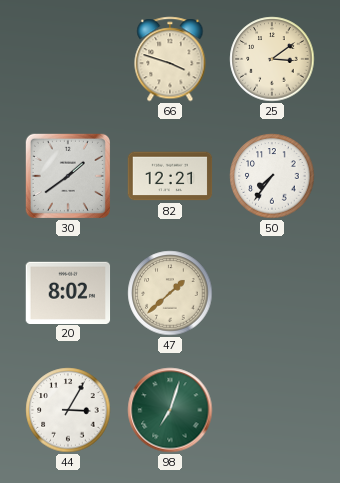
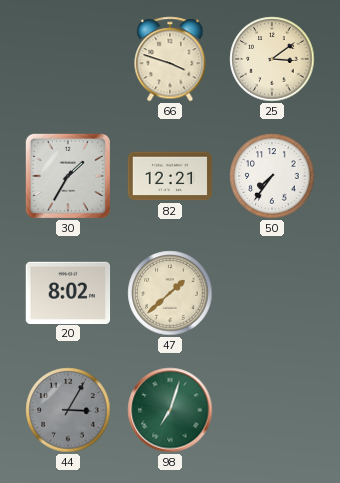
30: 1:39 -> 1:35 (68, 176)
44 dial: white -> grey (68, 410)
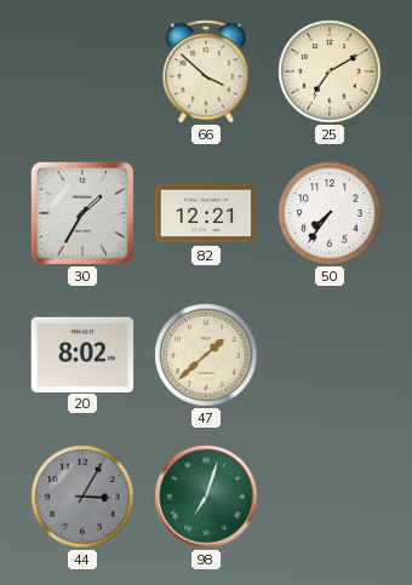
66: 3:48 -> 3:52 (206, 71)
25: 3:09 -> 7:10 (330, 71)
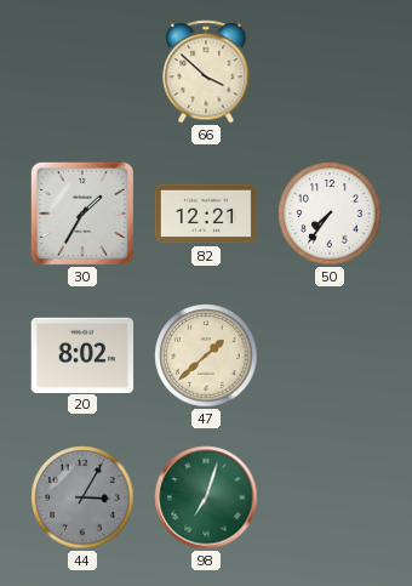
25: 7:10 -> none (330, 71)
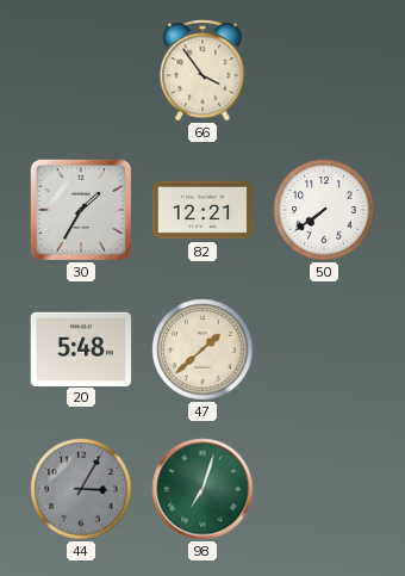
66: 3:52 -> 3:54 (202, 70)
50: 7:36 -> 7:39 (324, 210)
20: 8:02 -> 5:48 (81, 348)
